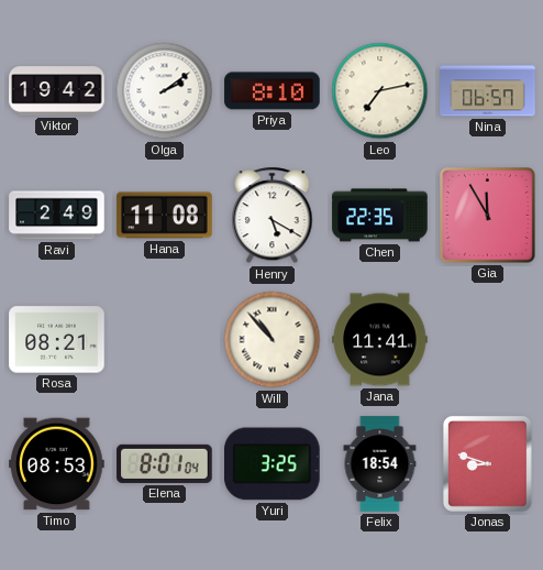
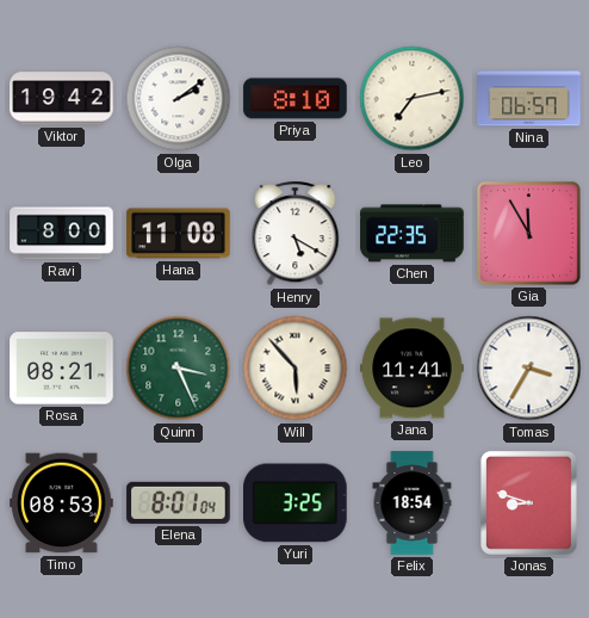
Ravi: 2:49 -> 8:00 (62, 234)
Quinn: none -> 3:26 (179, 369)
Will: 10:53 -> 5:53 (296, 369)
Tomas: none -> 3:35 (529, 369)
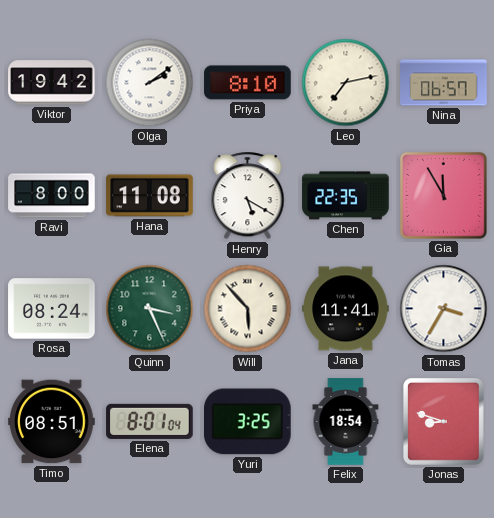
Rosa: 08:21 -> 08:24 (52, 309)
Timo: 08:53 -> 08:51 (52, 422)
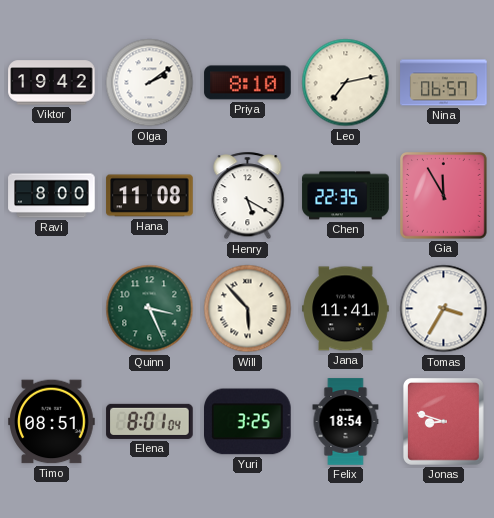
Rosa: 08:24 -> none (52, 309)
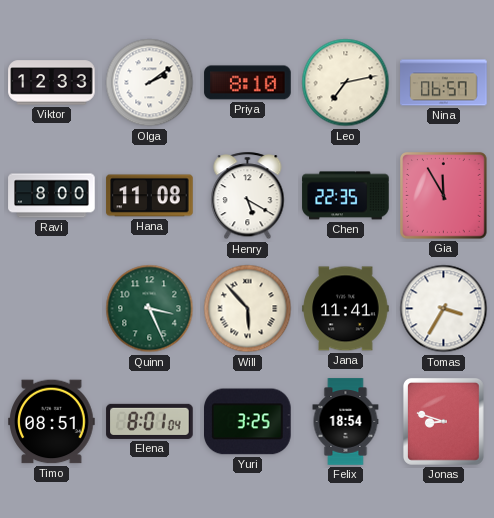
Viktor: 19:42 -> 12:33 (52, 83)
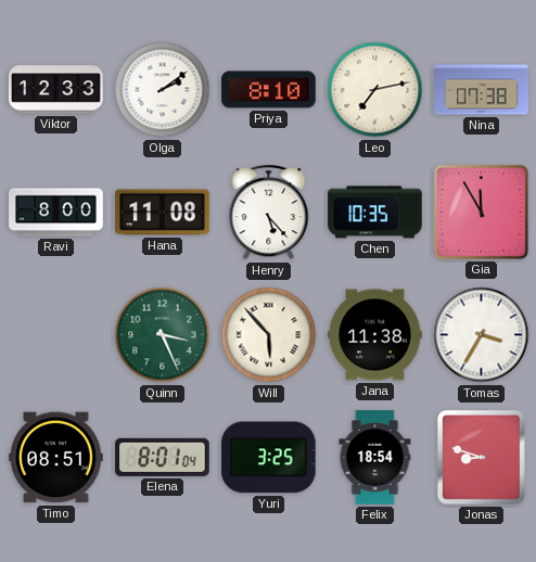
Nina: 06:57 -> 07:38 (482, 90)
Henry: 5:20 -> 5:23 (269, 213)
Chen: 22:35 -> 10:35 (375, 213)
Jana: 11:41 -> 11:38 (375, 335)
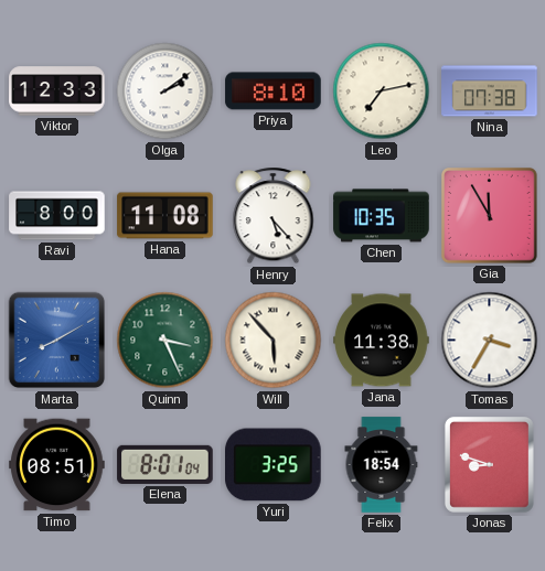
Marta: none -> 8:10 (57, 341)
